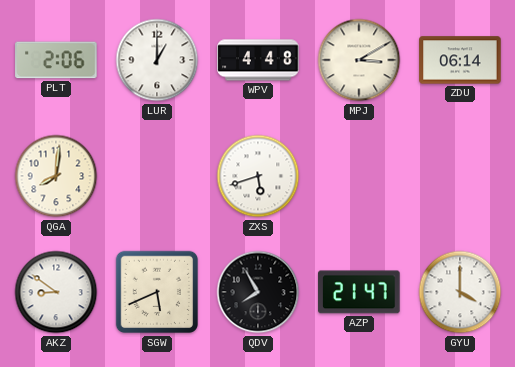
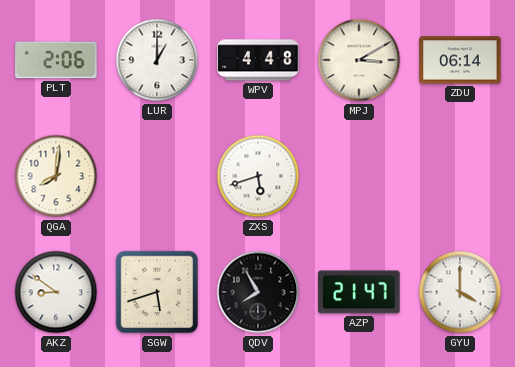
SGW: 5:41 -> 5:42 (157, 292)
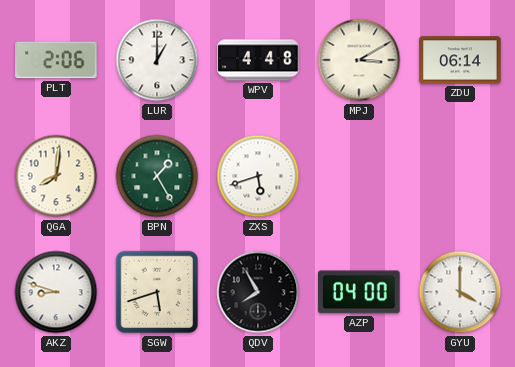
BPN: none -> 1:25 (157, 176)
AKZ: 8:51 -> 8:48 (56, 292)
AZP: 21:47 -> 04:00 (359, 292)
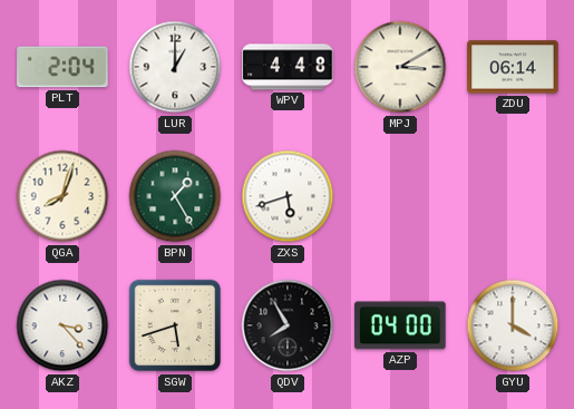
PLT: 2:06 -> 2:04 (62, 67)
QGA: 8:01 -> 8:03 (62, 196)
AKZ: 8:48 -> 3:23 (62, 325)
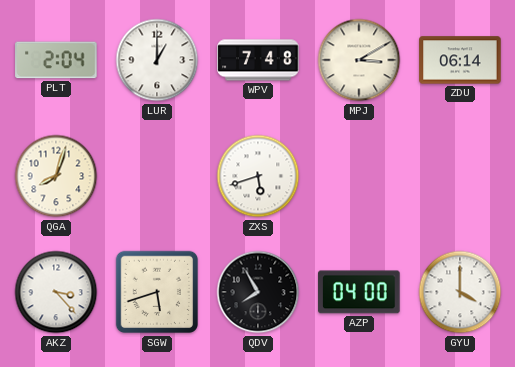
WPV: 4:48 -> 7:48 (258, 60)
BPN: 1:25 -> none (175, 196)
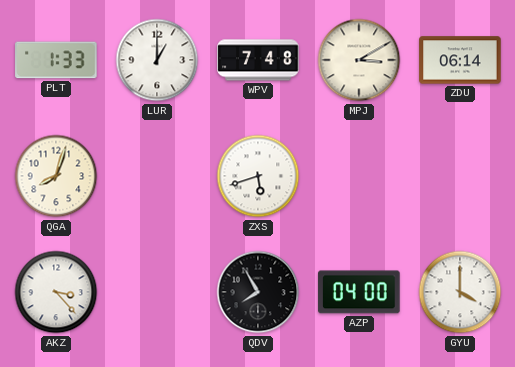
PLT: 2:04 -> 1:33 (56, 60)
SGW: 5:42 -> none (157, 292)
